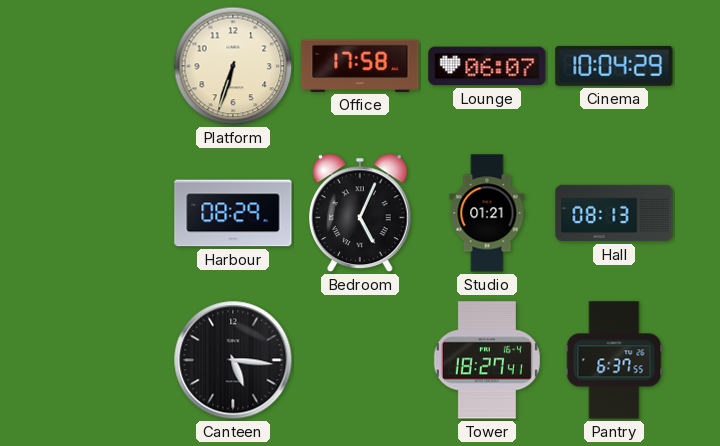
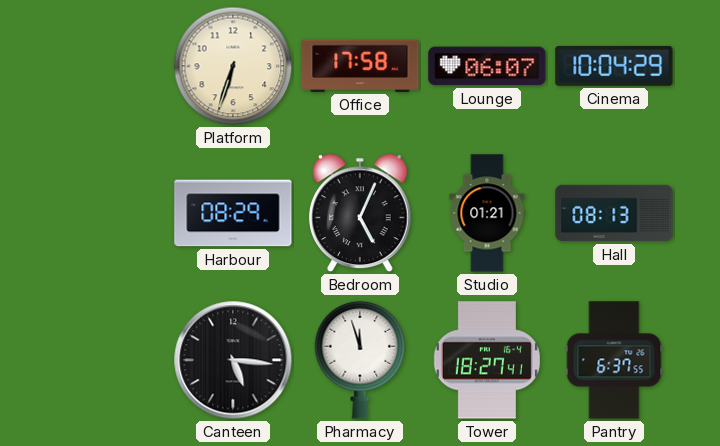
Pharmacy: none -> 11:57 (360, 360)
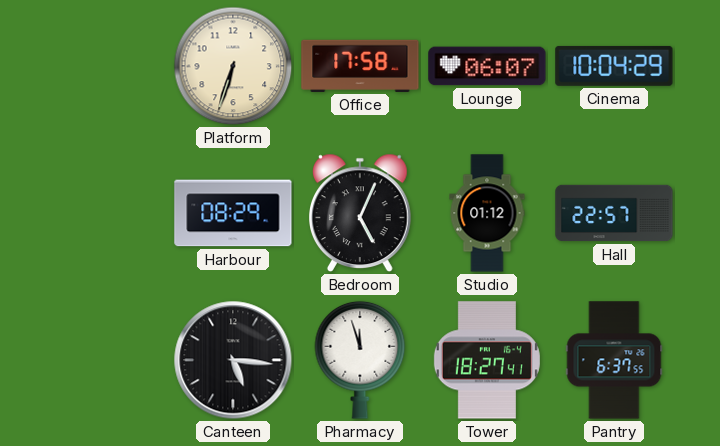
Studio: 01:21 -> 01:12 (487, 213)
Hall: 08:13 -> 22:57 (614, 213)
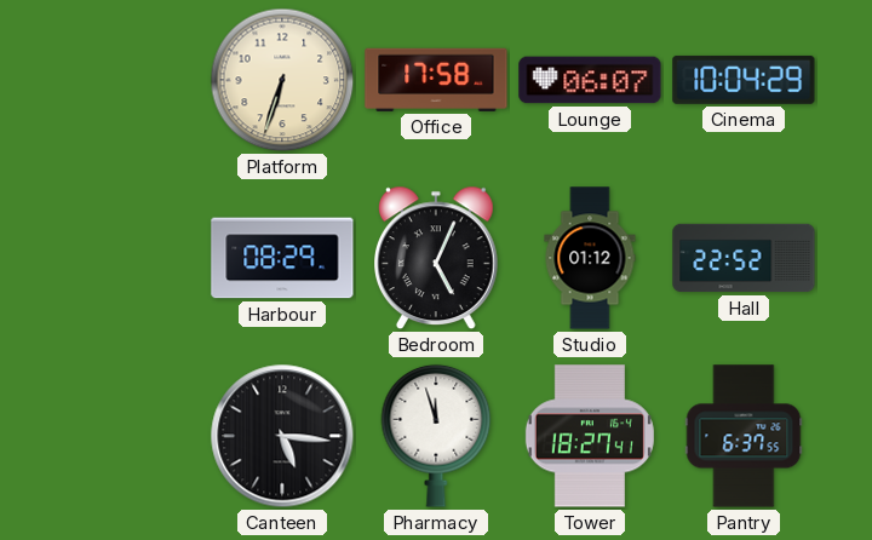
Hall: 22:57 -> 22:52 (744, 258)
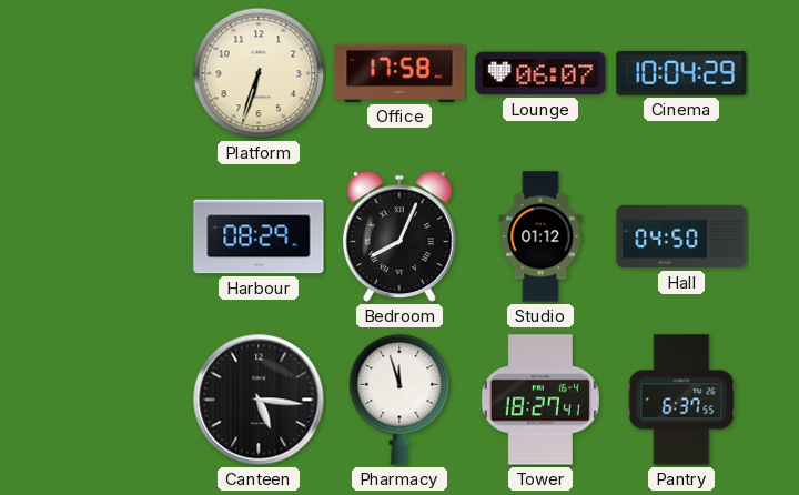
Bedroom: 5:04 -> 8:04 (401, 236)
Hall: 22:52 -> 04:50 (681, 236)
